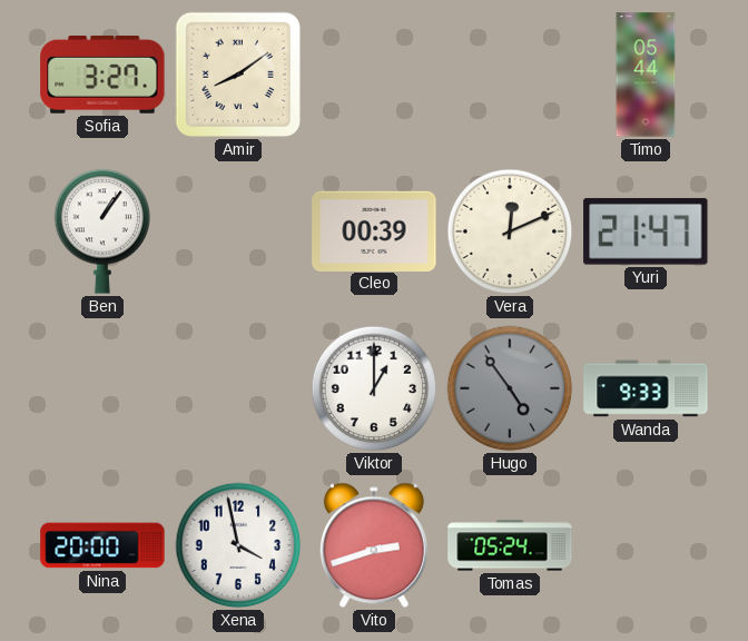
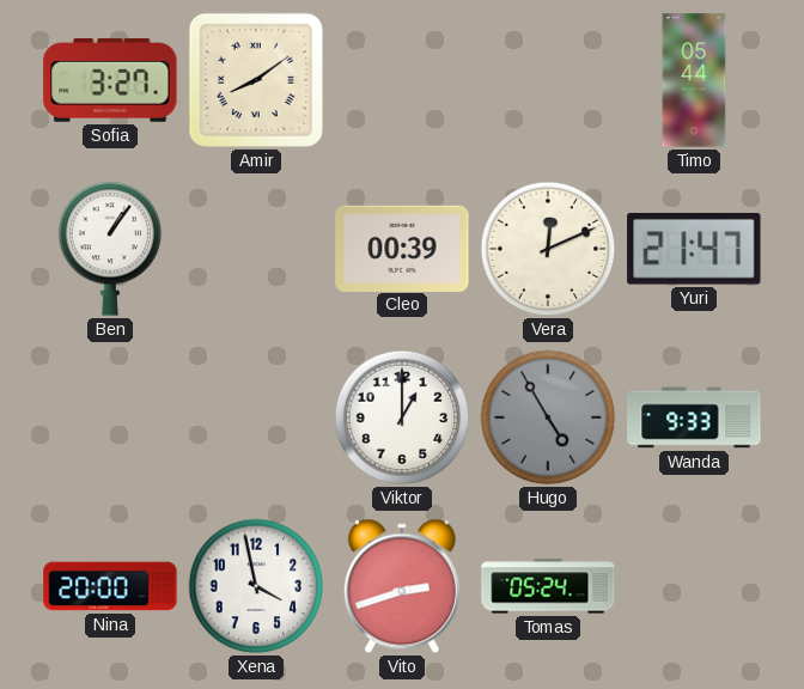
Hugo: 4:54 -> 4:55 (548, 417)
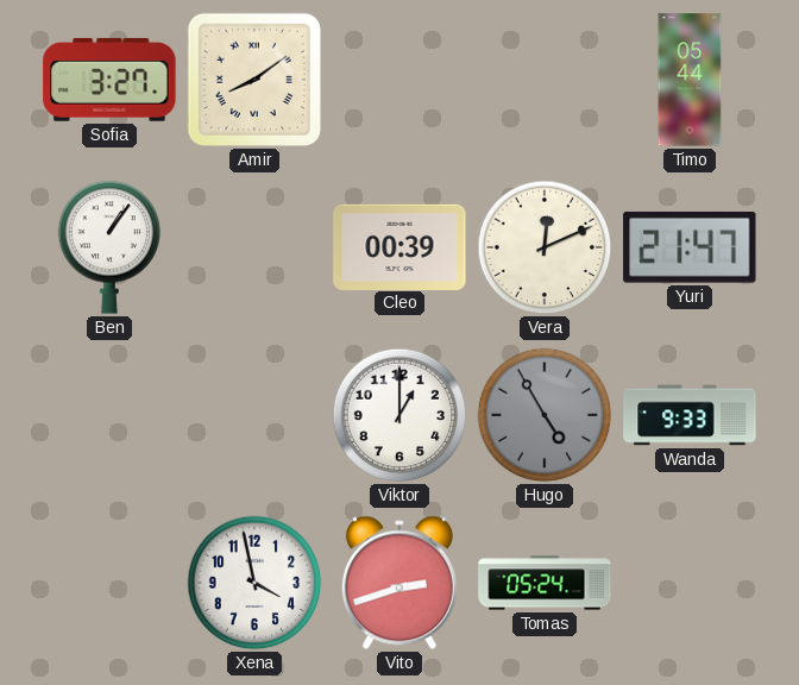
Nina: 20:00 -> none (110, 586)
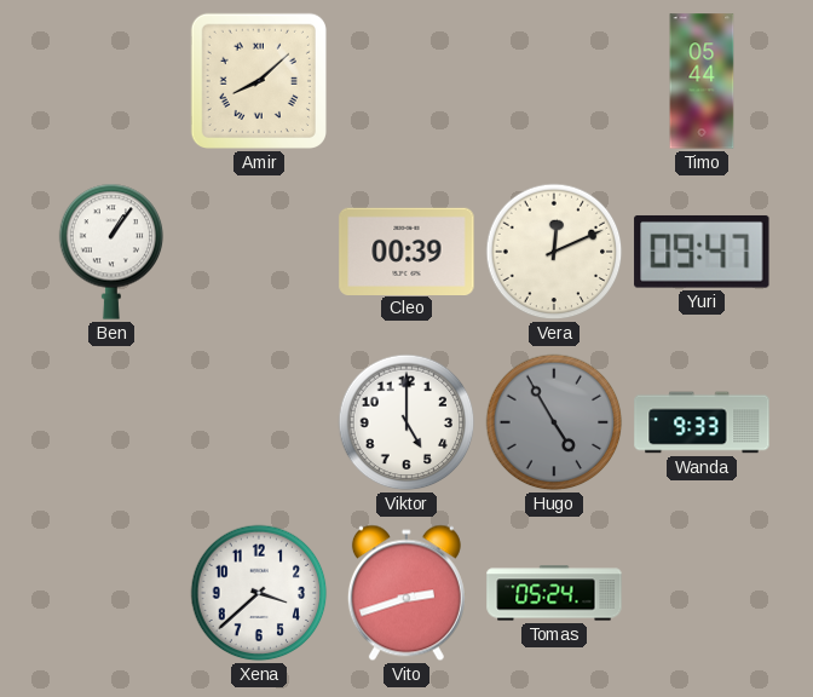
Sofia: 3:27 -> none (109, 80)
Amir: 8:09 -> 8:08 (259, 81)
Yuri: 21:47 -> 09:47 (702, 252)
Viktor: 1:00 -> 5:00 (406, 422)
Xena: 3:58 -> 3:38 (259, 593)
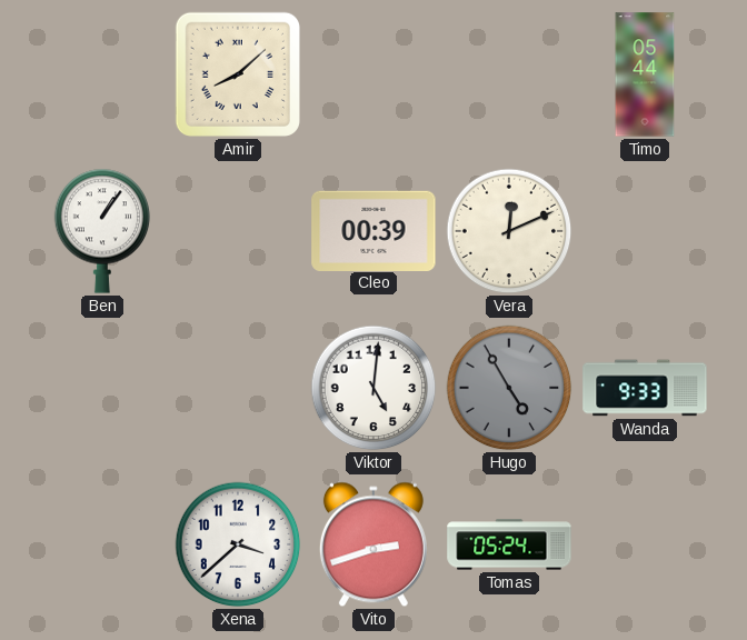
Yuri: 09:47 -> none (702, 252)
Viktor: 5:00 -> 5:01 (373, 388)
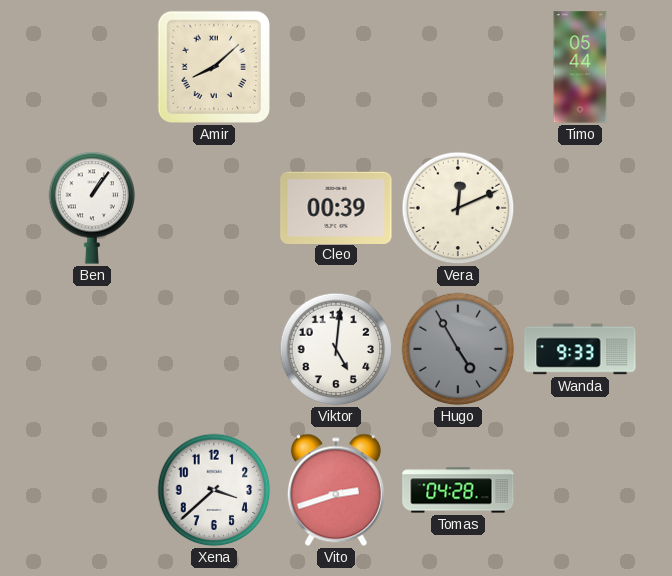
Tomas: 05:24 -> 04:28 (458, 490)
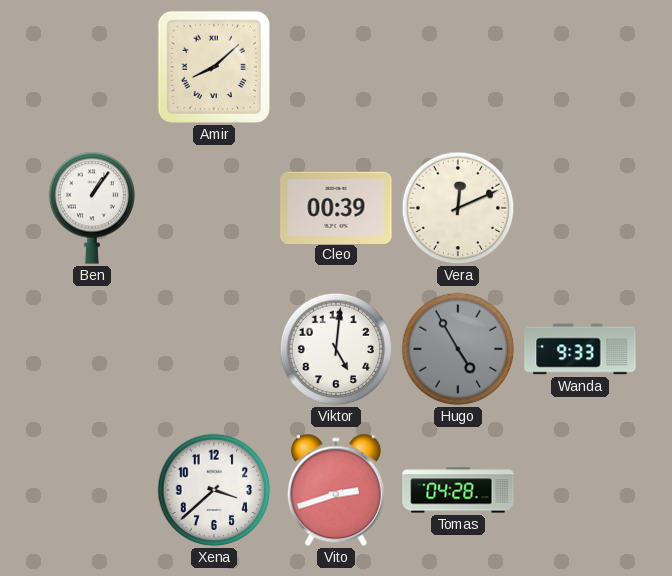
Timo: 05:44 -> none (580, 67)
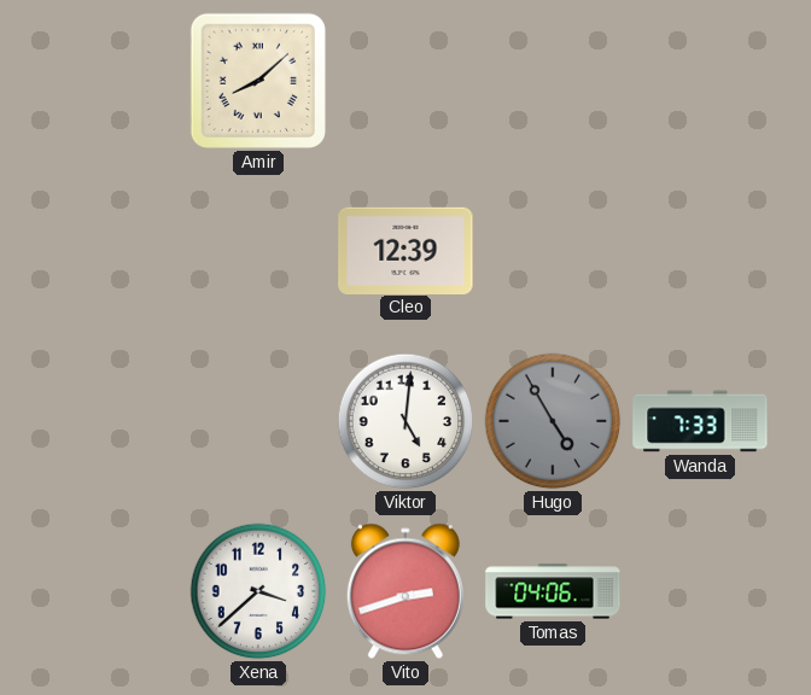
Ben: 1:06 -> none (92, 208)
Cleo: 00:39 -> 12:39 (405, 250)
Vera: 12:11 -> none (458, 208)
Wanda: 9:33 -> 7:33 (700, 421)
Tomas: 04:28 -> 04:06 (553, 591)
